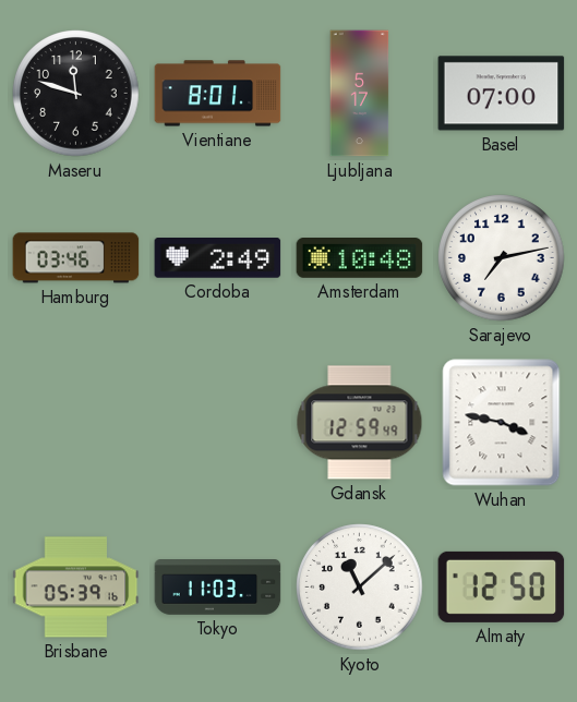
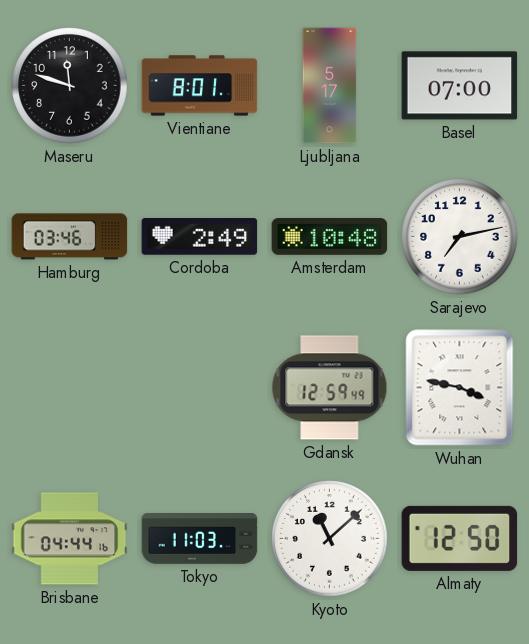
Brisbane: 05:39 -> 04:44 (70, 539)
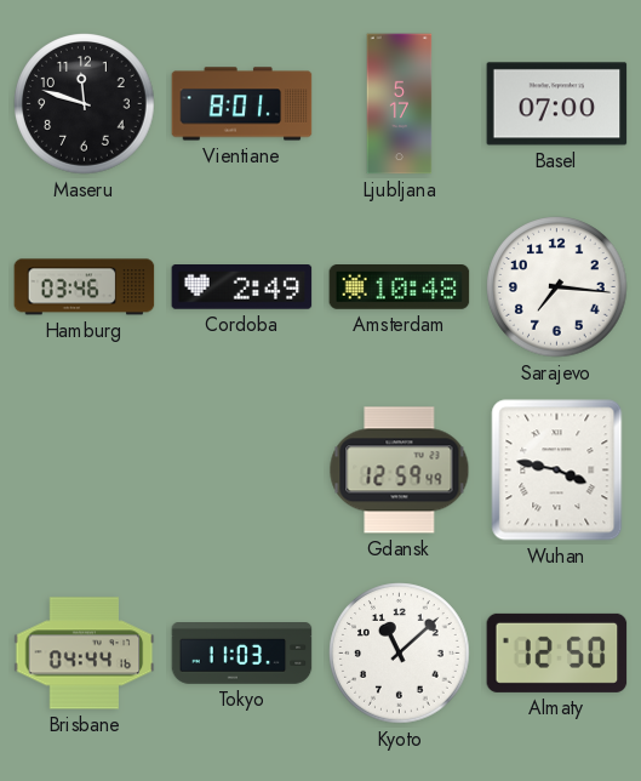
Sarajevo: 7:13 -> 7:16 (557, 287)
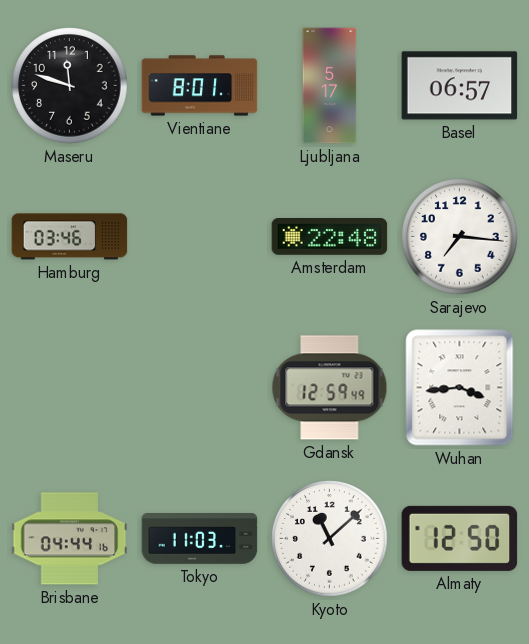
Basel: 07:00 -> 06:57 (460, 86)
Cordoba: 2:49 -> none (242, 287)
Amsterdam: 10:48 -> 22:48 (330, 237)
Wuhan: 3:47 -> 3:44 (460, 388)
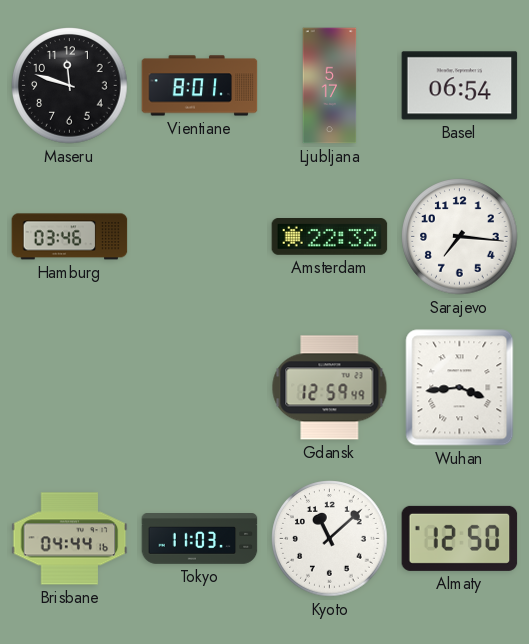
Basel: 06:57 -> 06:54 (460, 86)
Amsterdam: 22:48 -> 22:32 (330, 237)
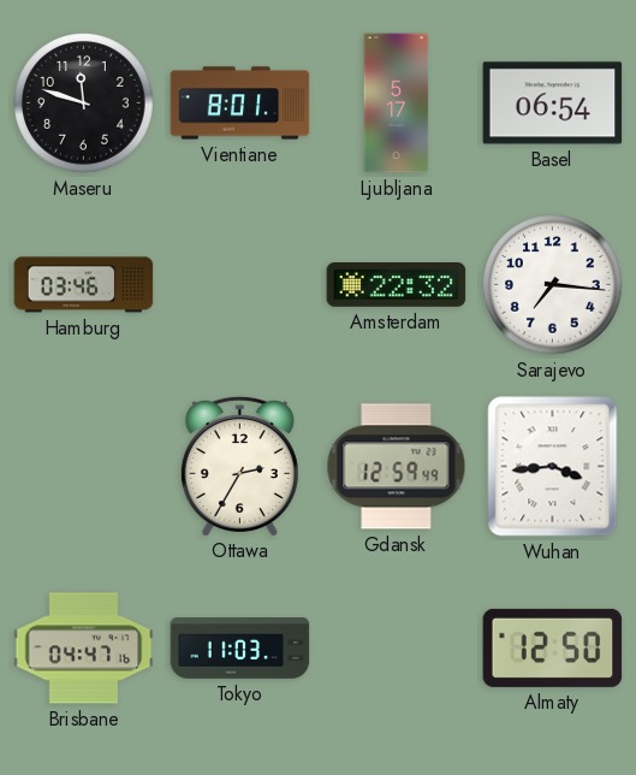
Ottawa: none -> 2:35 (239, 466)
Brisbane: 04:44 -> 04:47 (84, 649)
Kyoto: 11:08 -> none (330, 539)
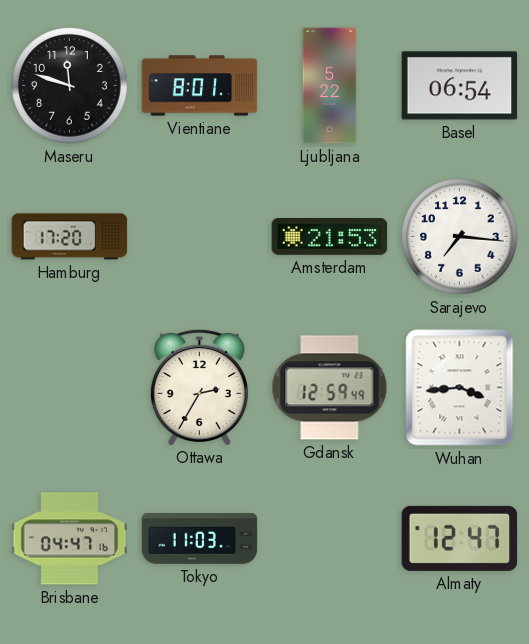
Ljubljana: 5:17 -> 5:22 (330, 86)
Hamburg: 03:46 -> 17:20 (70, 237)
Amsterdam: 22:32 -> 21:53 (330, 237)
Almaty: 12:50 -> 12:47 (460, 538)
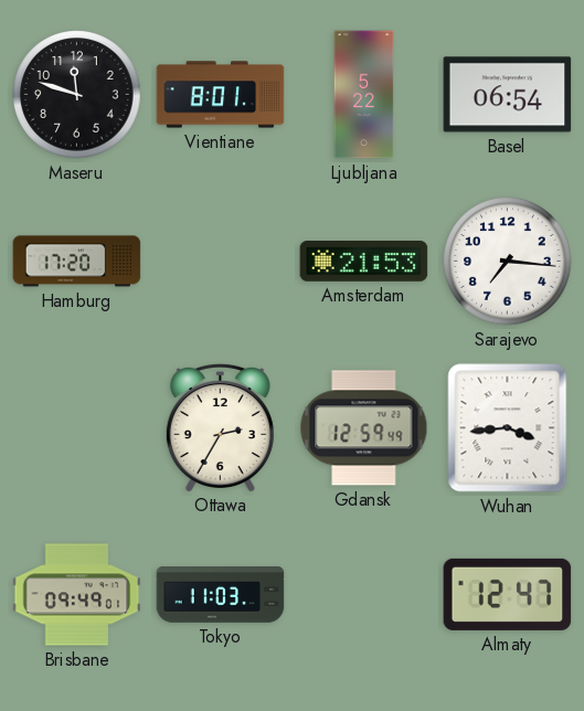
Brisbane: 04:47 -> 09:49 (77, 595)
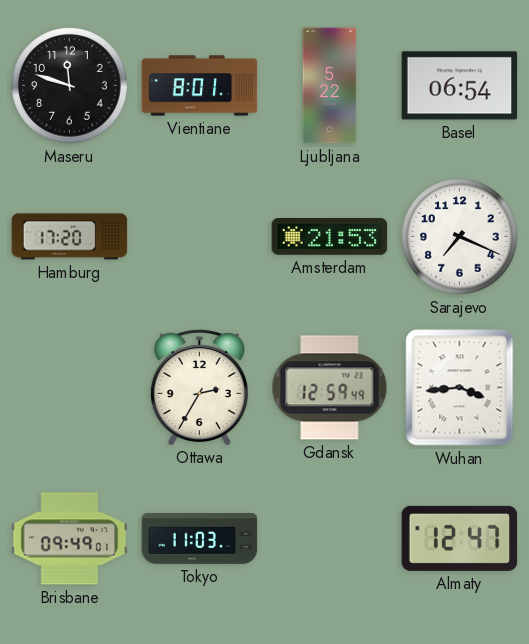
Sarajevo: 7:16 -> 7:19 (460, 237)
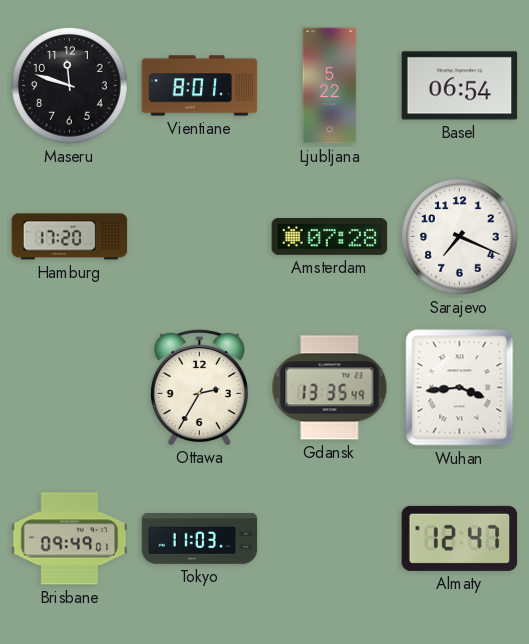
Amsterdam: 21:53 -> 07:28 (330, 237)
Gdansk: 12:59 -> 13:35 (330, 388)
